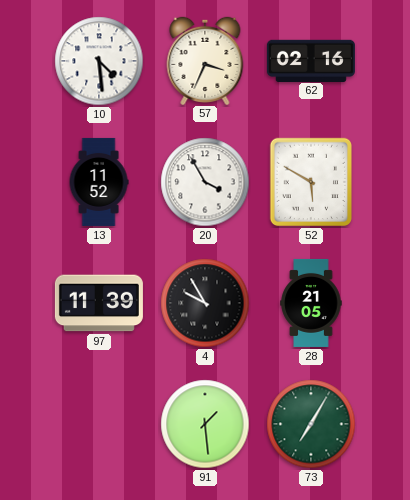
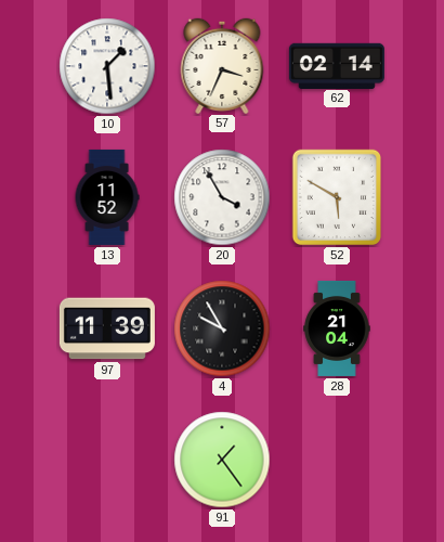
10: 4:29 -> 1:29 (107, 66)
62: 02:16 -> 02:14 (337, 65)
28: 21:05 -> 21:04 (337, 328)
91: 1:29 -> 1:24 (222, 460)
73: 7:05 -> none (311, 424)
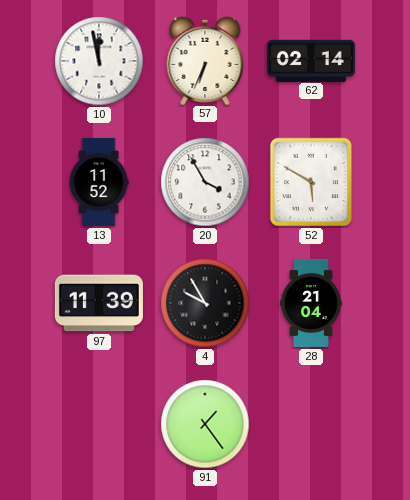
10: 1:29 -> 11:58 (99, 61)
57: 3:34 -> 6:34 (205, 60)
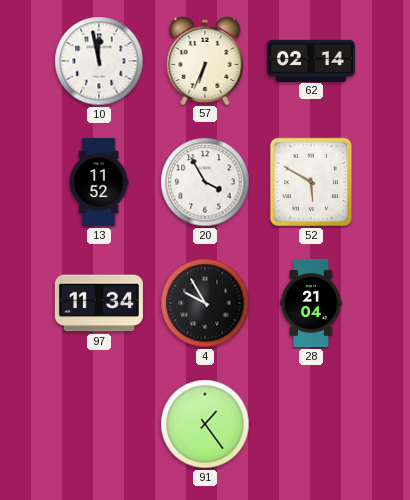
97: 11:39 -> 11:34 (99, 303)
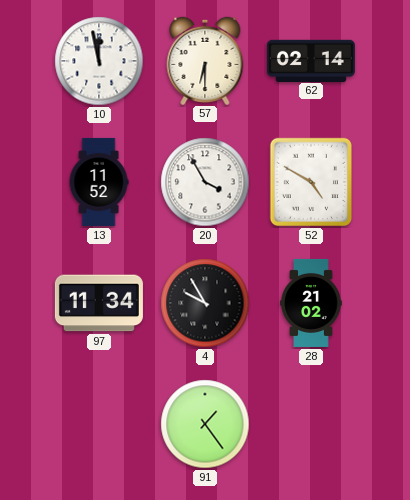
57: 6:34 -> 6:30 (205, 60)
52: 5:50 -> 4:50 (310, 182)
28: 21:04 -> 21:02 (311, 303)
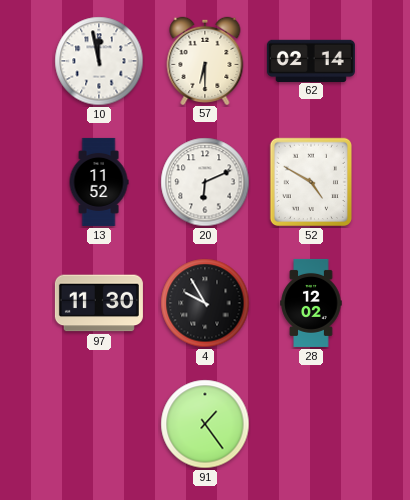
20: 3:55 -> 6:11 (205, 182)
97: 11:34 -> 11:30 (99, 303)
28: 21:02 -> 12:02 (311, 303)
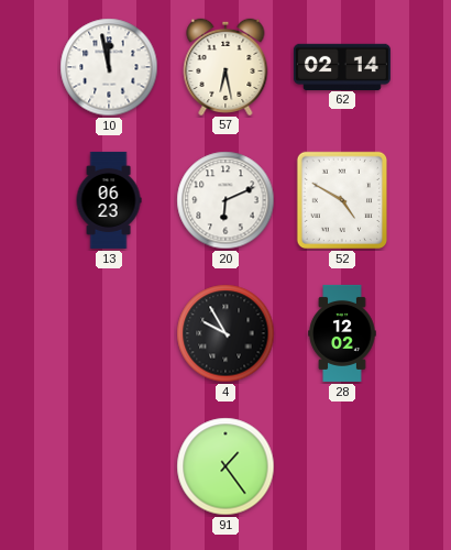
57: 6:30 -> 6:28 (226, 66)
13: 11:52 -> 06:23 (109, 200)
97: 11:30 -> none (99, 303)
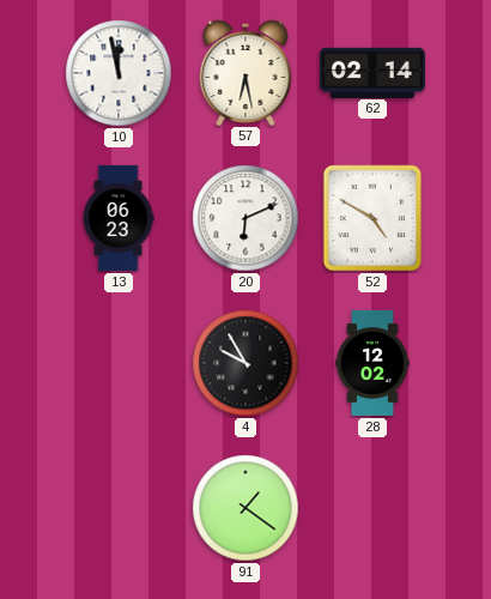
91: 1:24 -> 1:21 (245, 508)
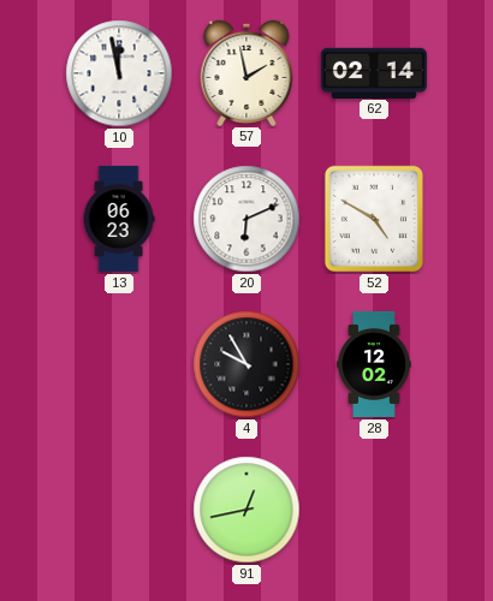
57: 6:28 -> 1:58 (246, 72)
91: 1:21 -> 12:43 (246, 510)
